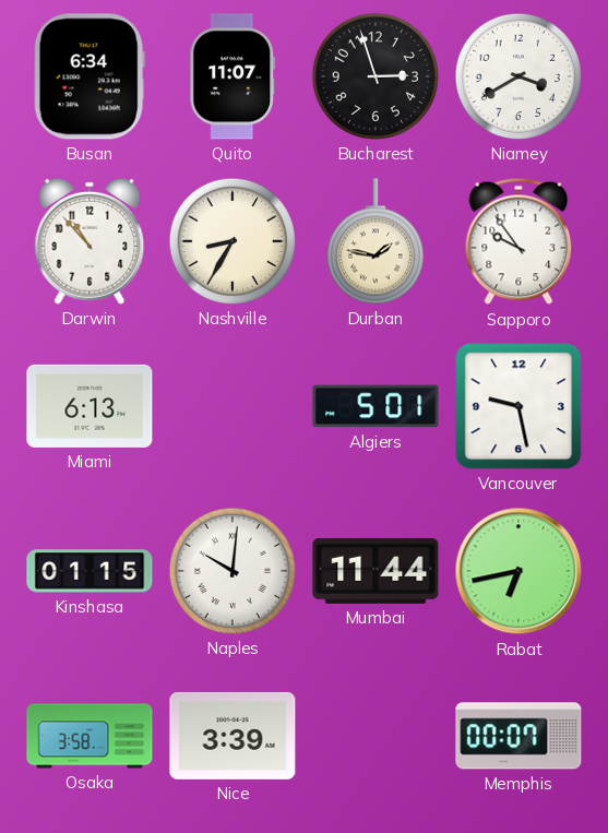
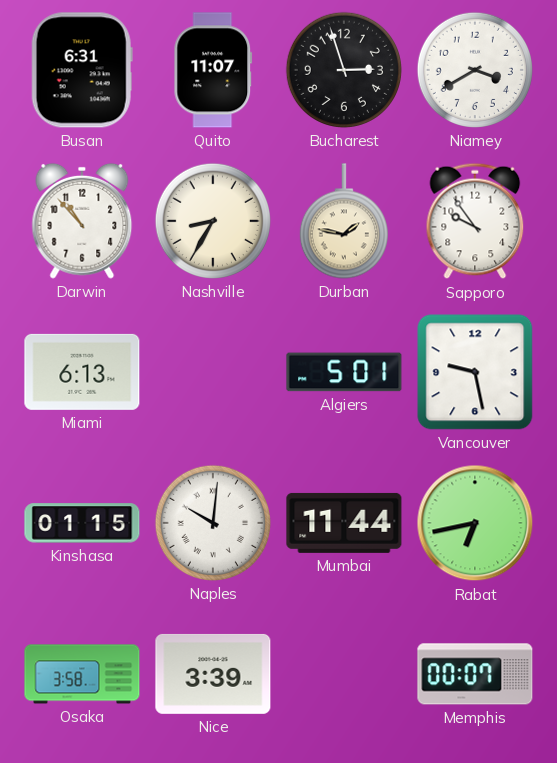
Busan: 6:34 -> 6:31 (82, 70)
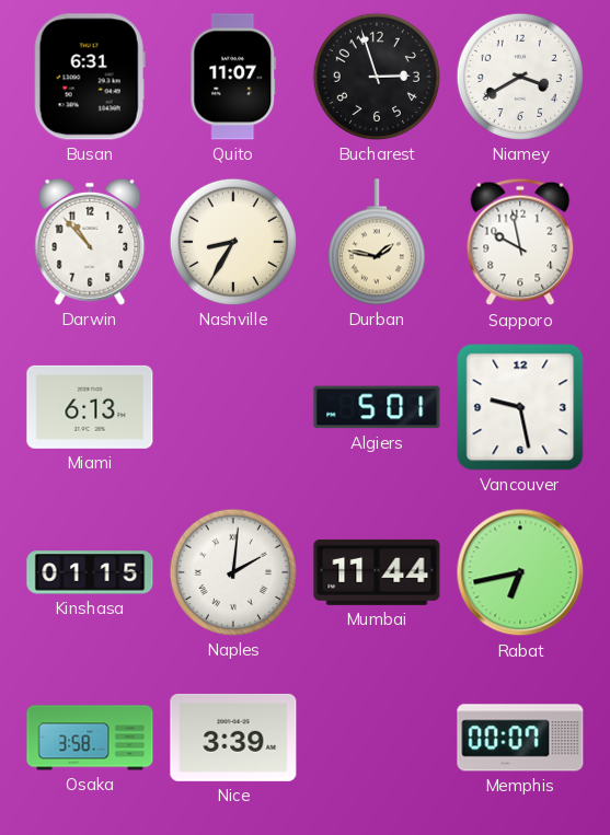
Sapporo: 9:54 -> 9:58 (520, 242)
Naples: 10:01 -> 2:01 (233, 572)
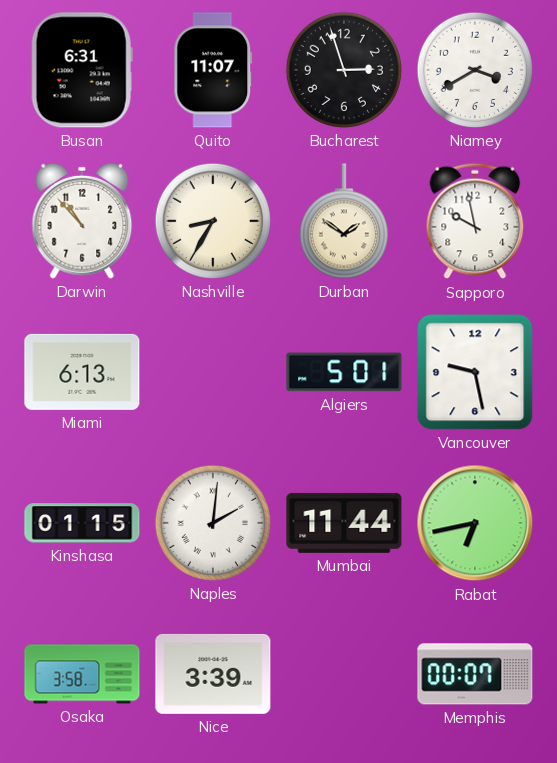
Durban: 1:47 -> 1:51 (344, 221)
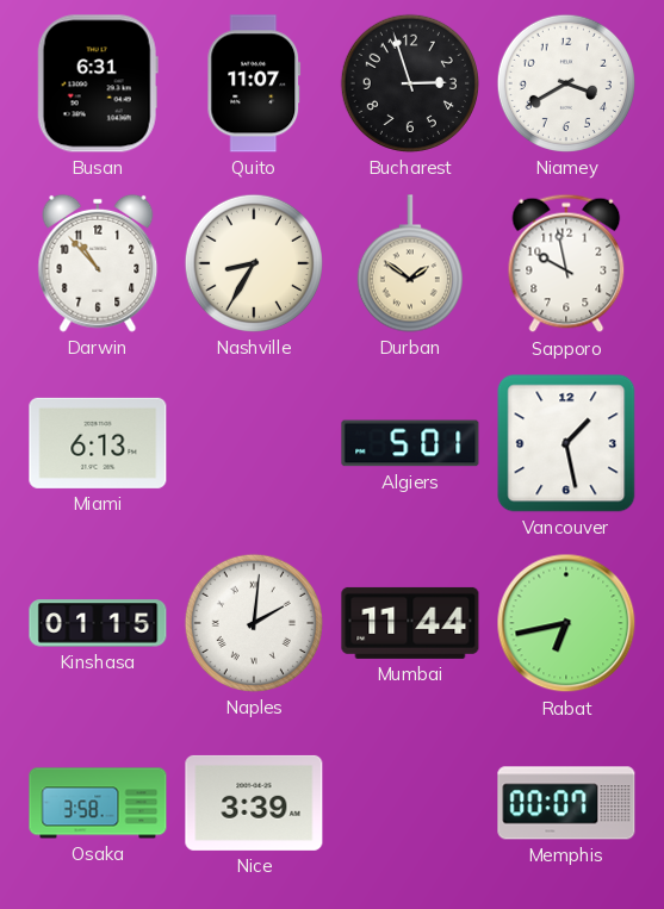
Vancouver: 9:28 -> 1:28 (566, 443)
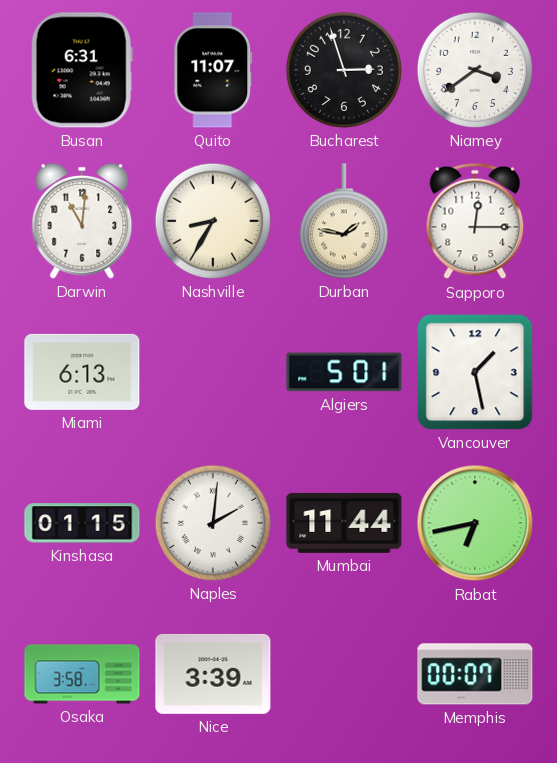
Niamey: 3:40 -> 3:39 (475, 70)
Darwin: 10:53 -> 11:01 (82, 221)
Durban: 1:51 -> 1:47 (344, 221)
Sapporo: 9:58 -> 12:15 (475, 221)
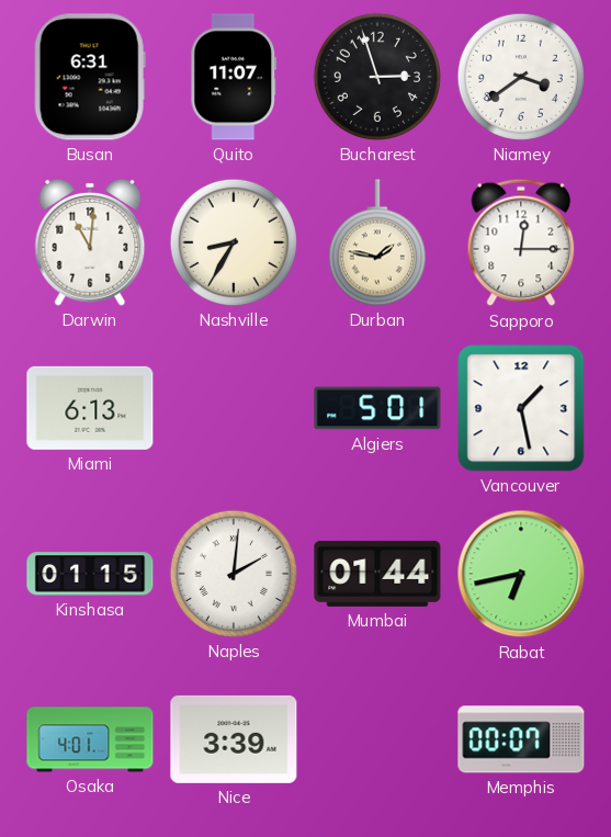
Mumbai: 11:44 -> 01:44 (377, 574)
Osaka: 3:58 -> 4:01 (90, 739)
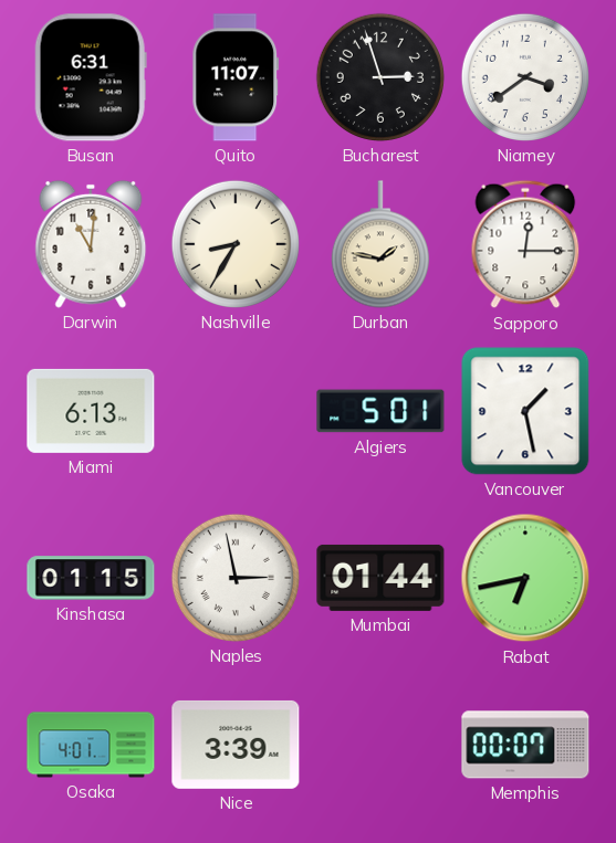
Naples: 2:01 -> 2:58 (236, 578)
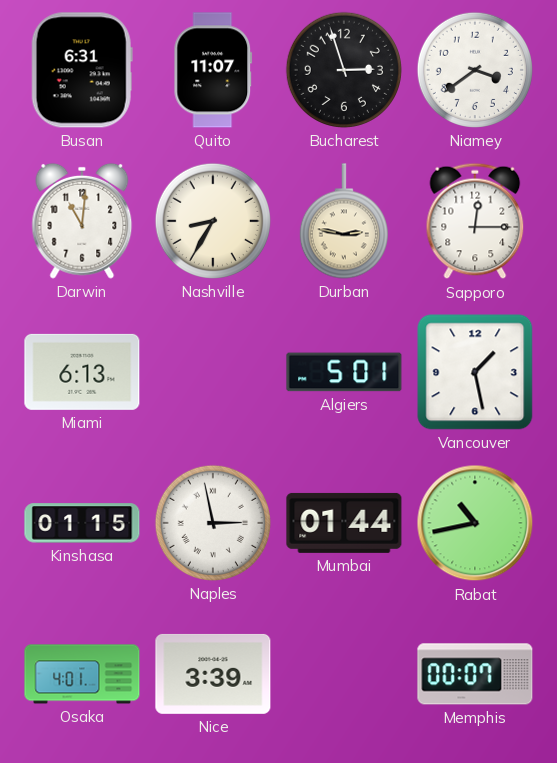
Durban: 1:47 -> 2:47 (344, 221)
Rabat: 6:43 -> 10:43 (475, 523)
